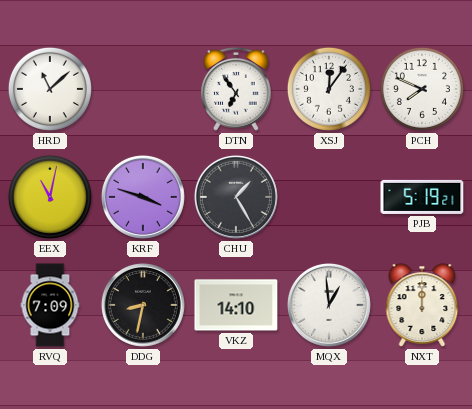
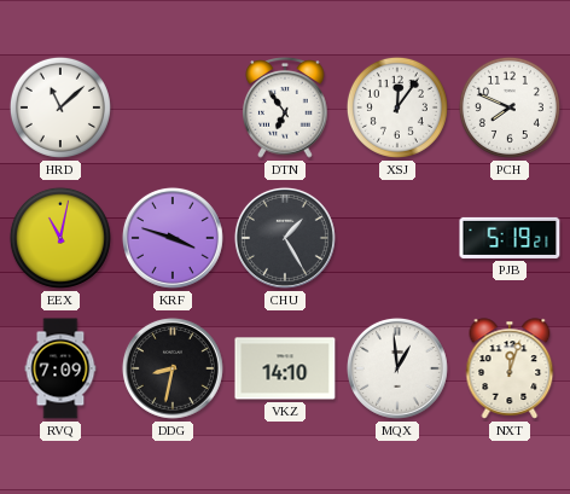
NXT: 12:00 -> 12:03 (510, 368)
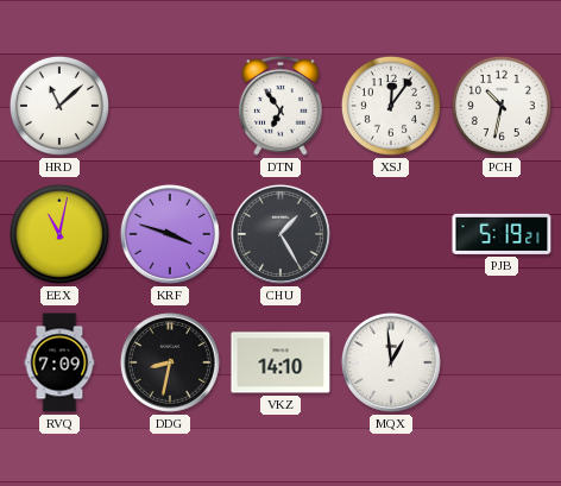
PCH: 7:49 -> 10:32 (502, 106)
NXT: 12:03 -> none (510, 368)
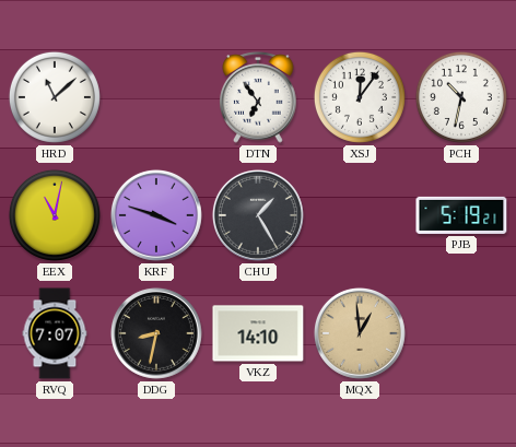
RVQ: 7:09 -> 7:07 (55, 333)
MQX dial: white -> champagne (360, 333)
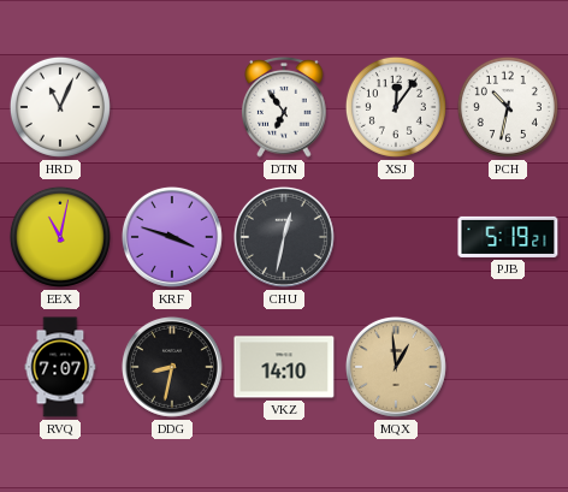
HRD: 11:08 -> 11:04 (60, 107)
CHU: 1:25 -> 12:32 (284, 237)
